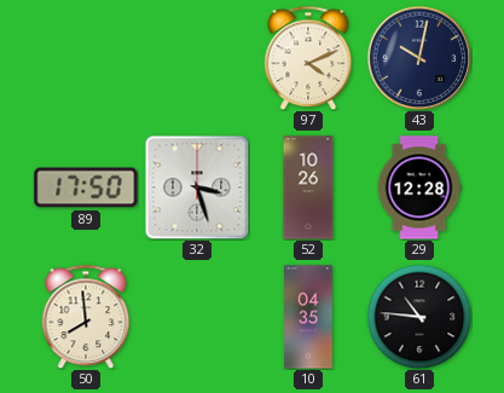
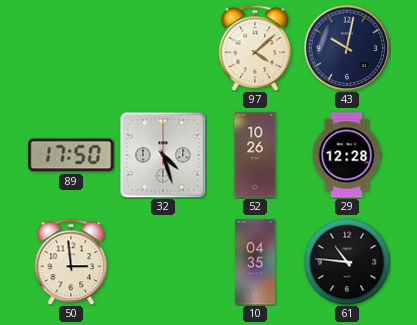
97: 4:11 -> 4:08 (255, 48)
32: 3:27 -> 4:27 (163, 155)
50: 7:59 -> 2:59 (71, 262)
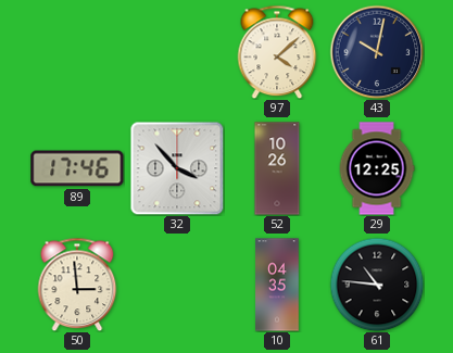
89: 17:50 -> 17:46 (77, 168)
32: 4:27 -> 3:53 (177, 168)
29: 12:28 -> 12:25 (377, 168)
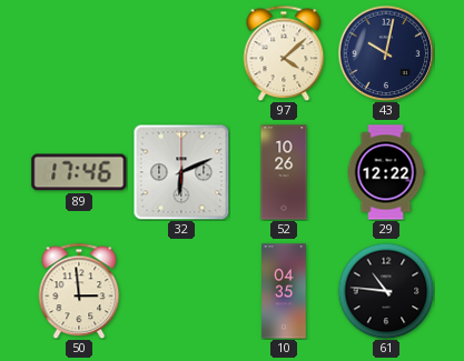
32: 3:53 -> 6:11 (181, 172)
29: 12:25 -> 12:22 (386, 172)
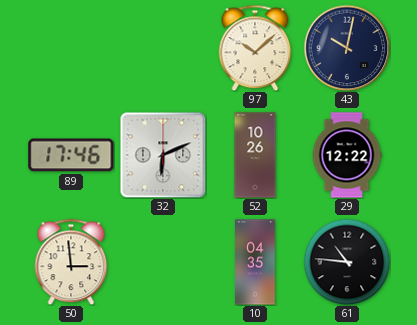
97: 4:08 -> 10:08 (255, 48)
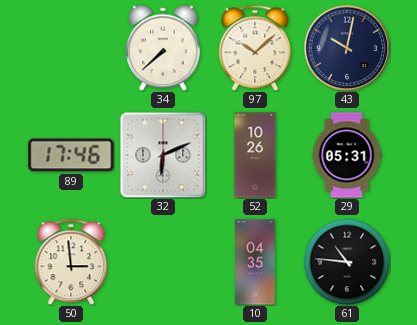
34: none -> 7:38 (163, 48)
29: 12:22 -> 05:31 (347, 155)
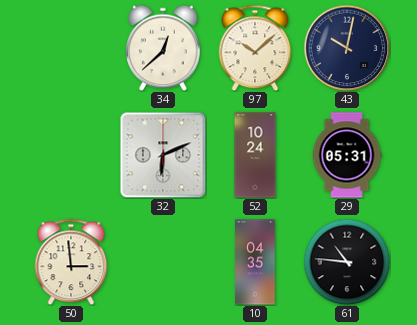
34: 7:38 -> 12:38 (163, 48)
89: 17:46 -> none (71, 155)
52: 10:26 -> 10:24 (255, 155)
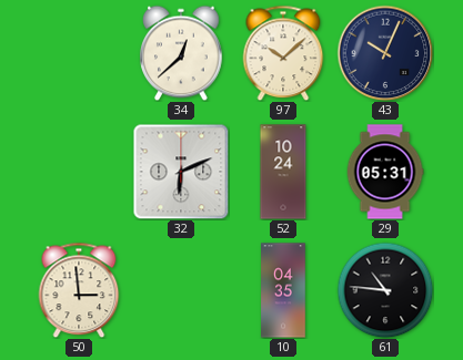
43: 10:02 -> 10:04 (385, 53)
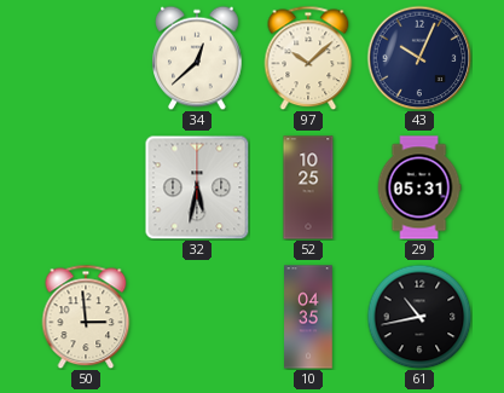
32: 6:11 -> 5:32 (197, 187)
52: 10:24 -> 10:25 (308, 187)
61: 10:46 -> 10:43 (419, 317)
